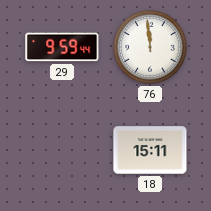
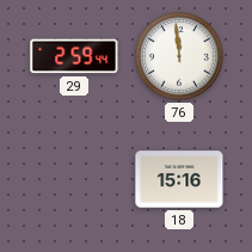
29: 9:59 -> 2:59 (74, 56)
18: 15:11 -> 15:16 (179, 179)
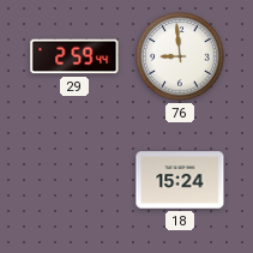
76: 11:59 -> 8:59 (180, 56)
18: 15:16 -> 15:24 (180, 180)
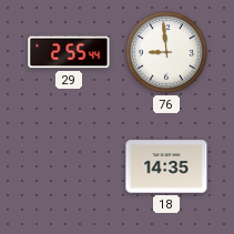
29: 2:59 -> 2:55 (69, 52)
18: 15:24 -> 14:35 (166, 166)
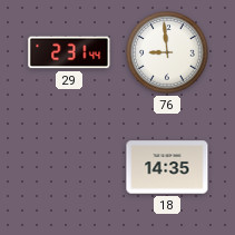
29: 2:55 -> 2:31 (69, 52)
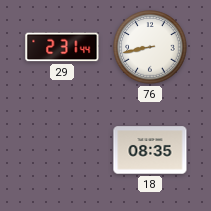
76: 8:59 -> 8:43 (150, 47)
18: 14:35 -> 08:35 (150, 150)
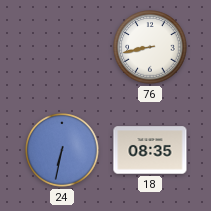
29: 2:31 -> none (62, 47)
24: none -> 6:32 (62, 150)
